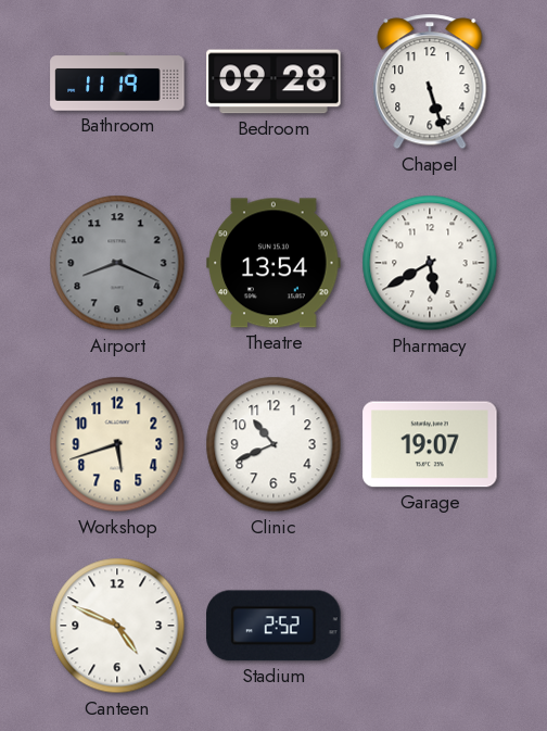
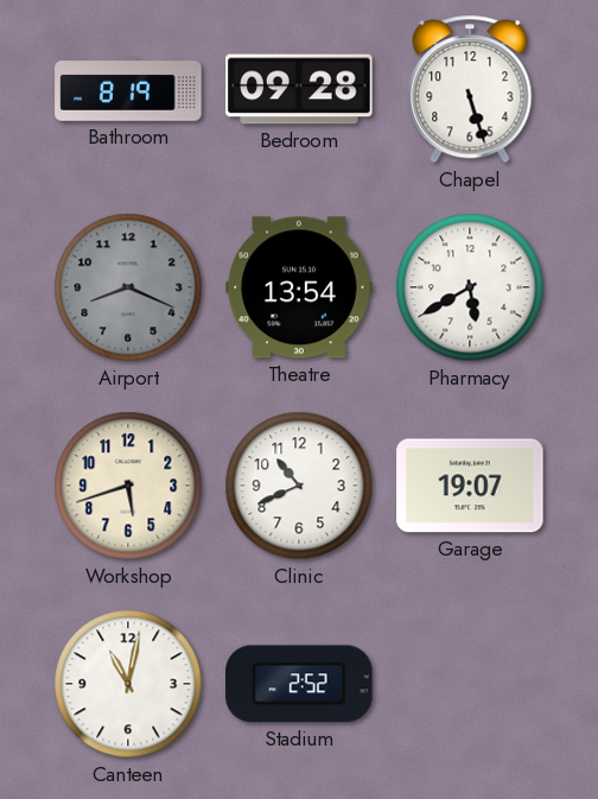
Bathroom: 11:19 -> 8:19 (128, 89)
Canteen: 4:49 -> 11:02 (128, 684)
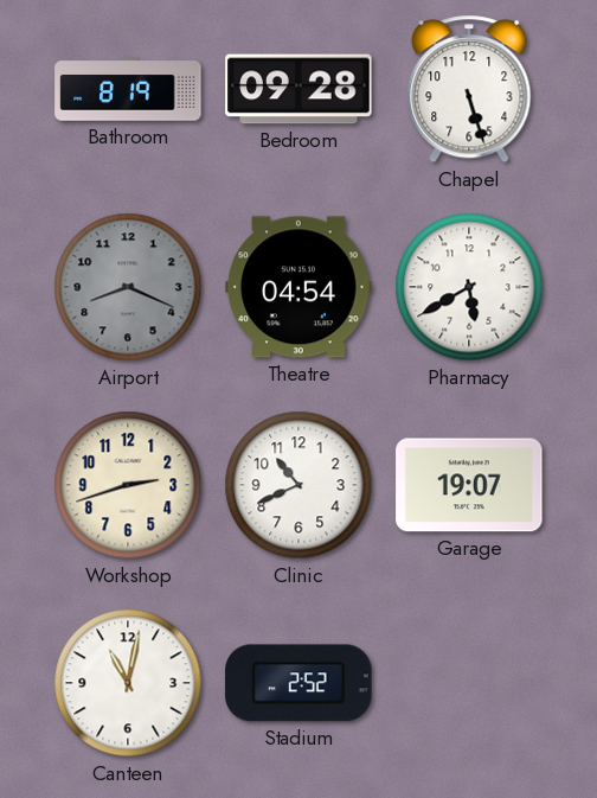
Theatre: 13:54 -> 04:54 (298, 287)
Workshop: 5:42 -> 2:42 (128, 485)
